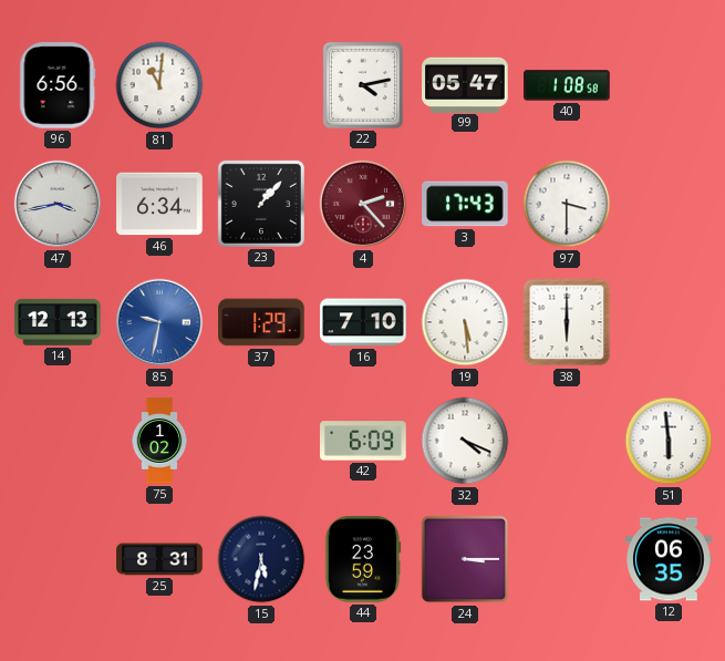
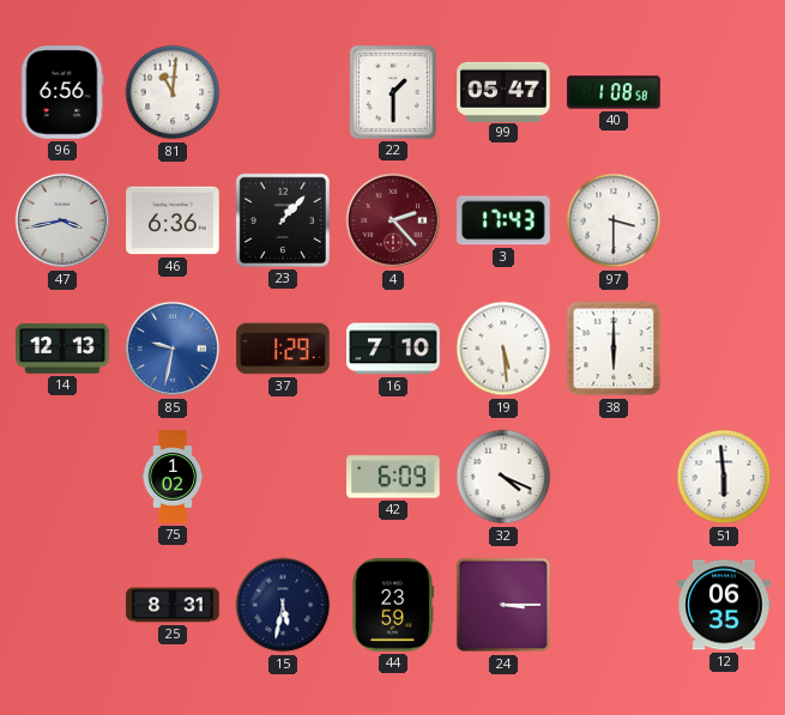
22: 4:13 -> 1:30 (393, 92)
46: 6:34 -> 6:36 (173, 220)
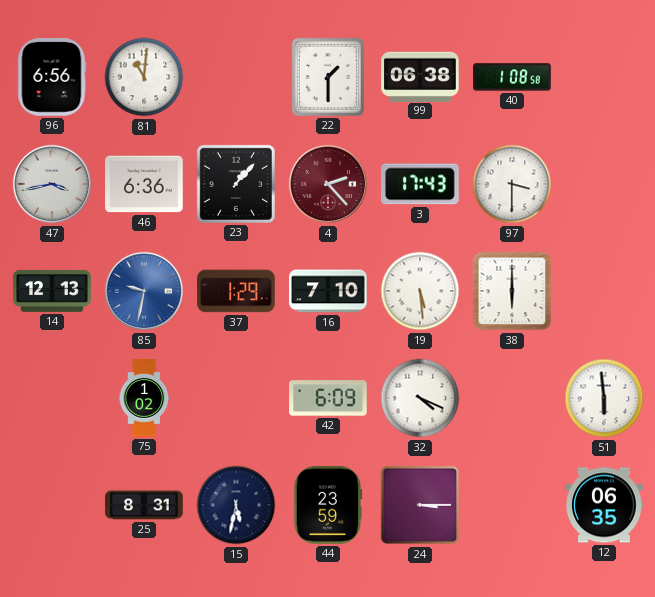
99: 05:47 -> 06:38 (420, 76)
